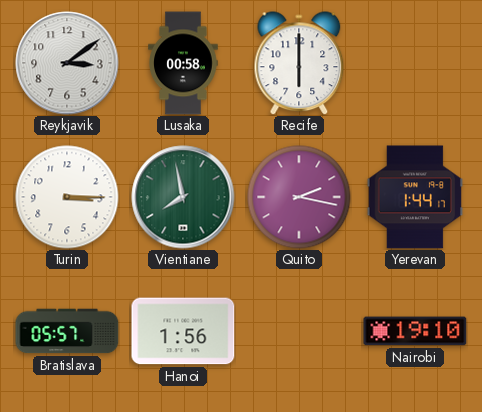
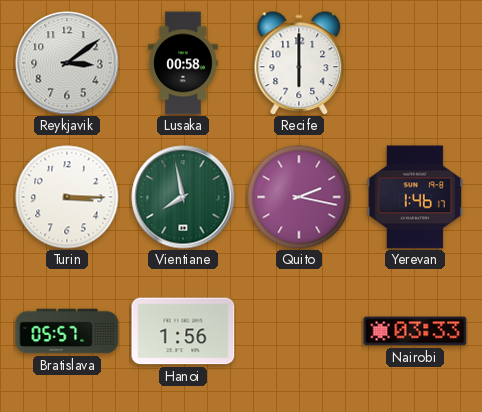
Yerevan: 1:44 -> 1:46 (414, 197)
Nairobi: 19:10 -> 03:33 (415, 331)
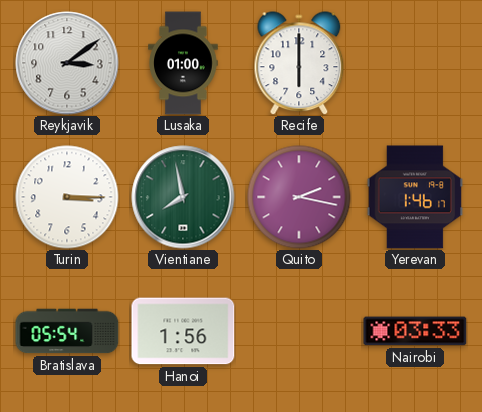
Lusaka: 00:58 -> 01:00 (183, 63)
Bratislava: 05:57 -> 05:54 (67, 331)
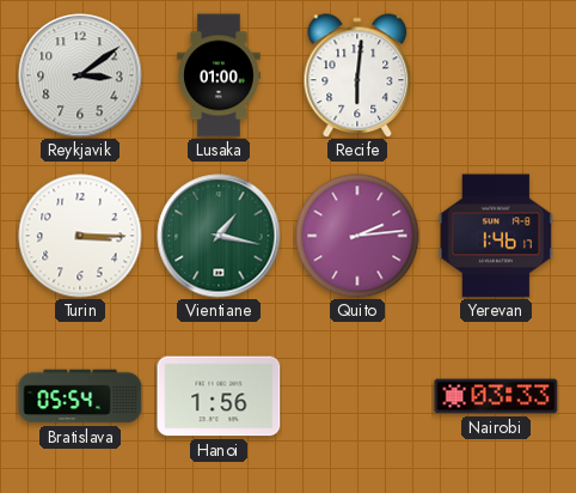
Recife: 6:00 -> 6:01 (357, 75)
Vientiane: 7:58 -> 1:17 (219, 236)
Quito: 2:17 -> 2:14 (357, 236)
